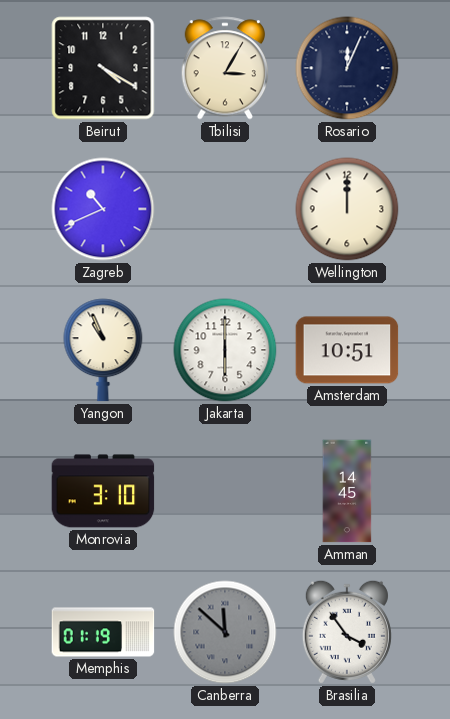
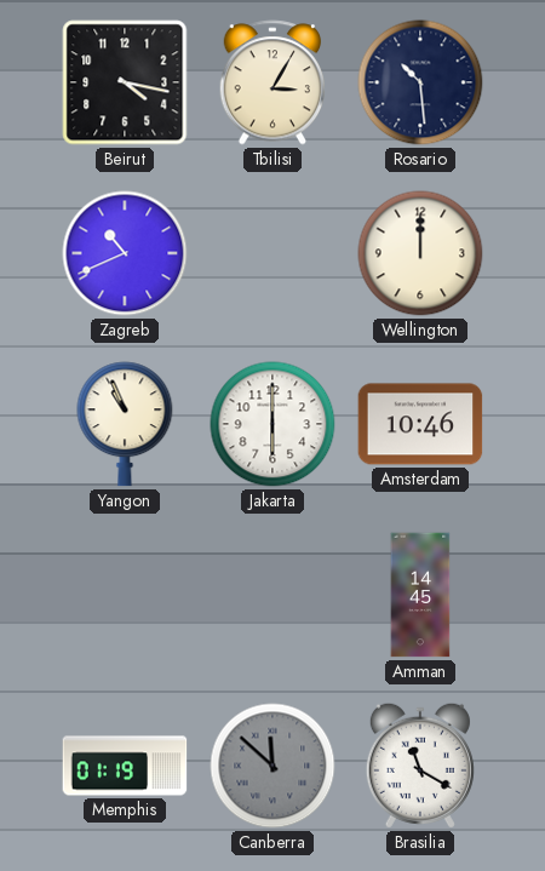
Beirut: 4:20 -> 4:17 (125, 82)
Rosario: 12:04 -> 10:29 (420, 82)
Amsterdam: 10:51 -> 10:46 (420, 424)
Monrovia: 3:10 -> none (103, 491)
Brasilia: 3:54 -> 11:20 (420, 766)
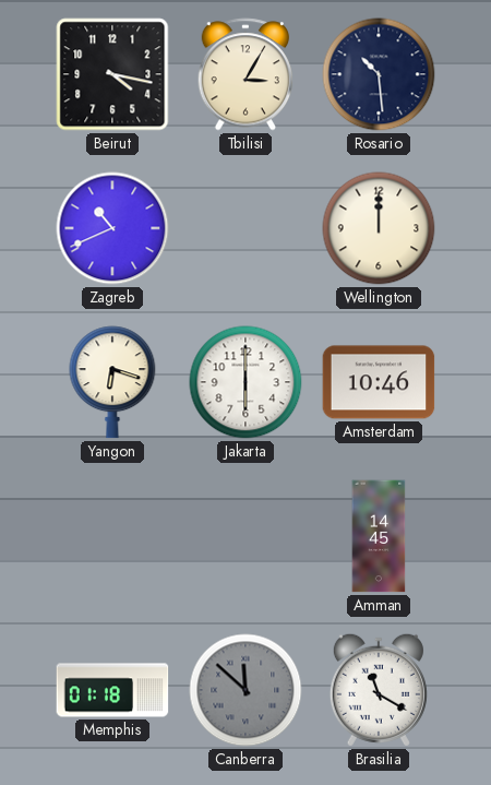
Yangon: 10:56 -> 6:18 (112, 382)
Memphis: 01:19 -> 01:18 (112, 690)
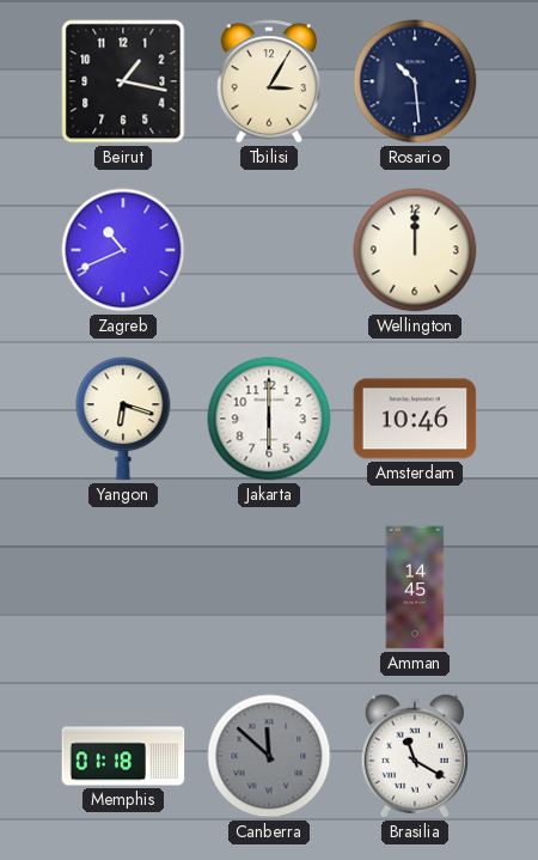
Beirut: 4:17 -> 1:17 (123, 81)
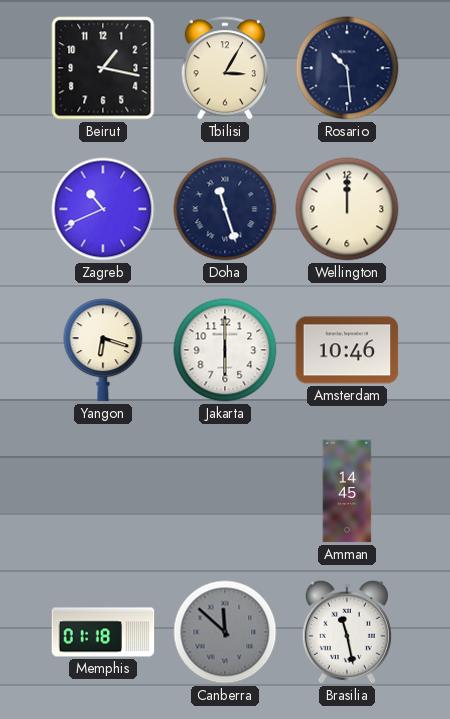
Doha: none -> 11:27 (225, 209)
Brasilia: 11:20 -> 11:28 (347, 632)
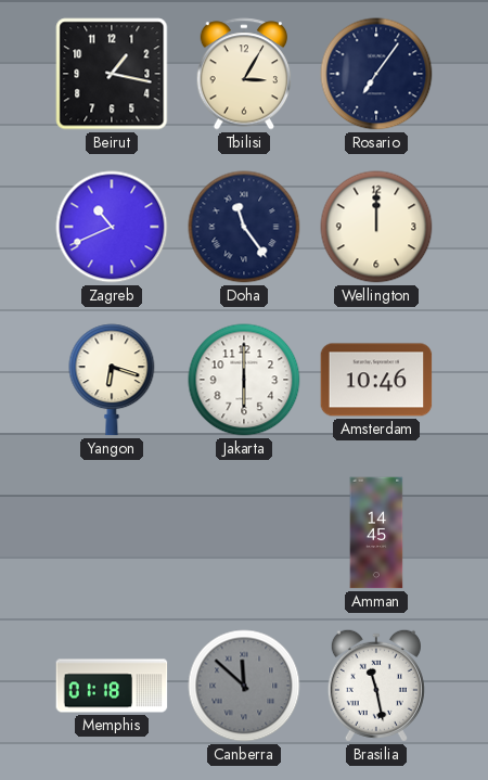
Rosario: 10:29 -> 7:06 (376, 74)
Doha: 11:27 -> 11:24 (244, 227)
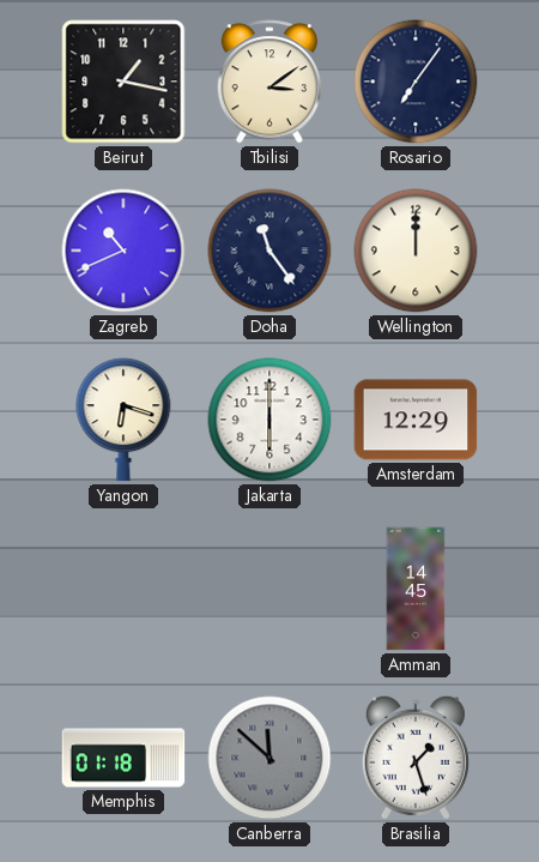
Tbilisi: 3:05 -> 3:09 (269, 82)
Amsterdam: 10:46 -> 12:29 (416, 420)
Brasilia: 11:28 -> 1:27 (416, 758)
